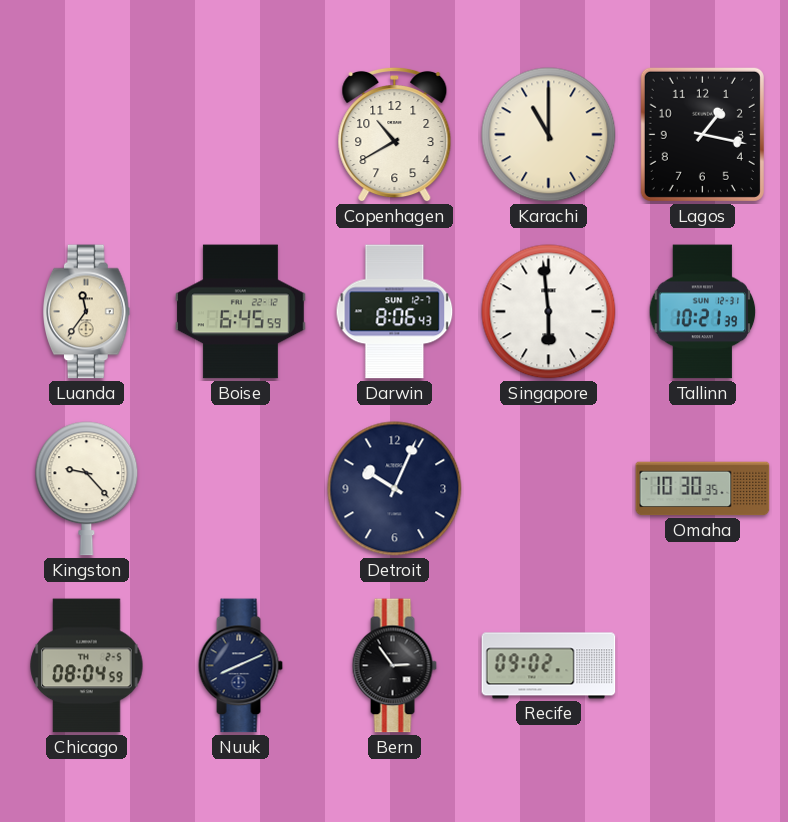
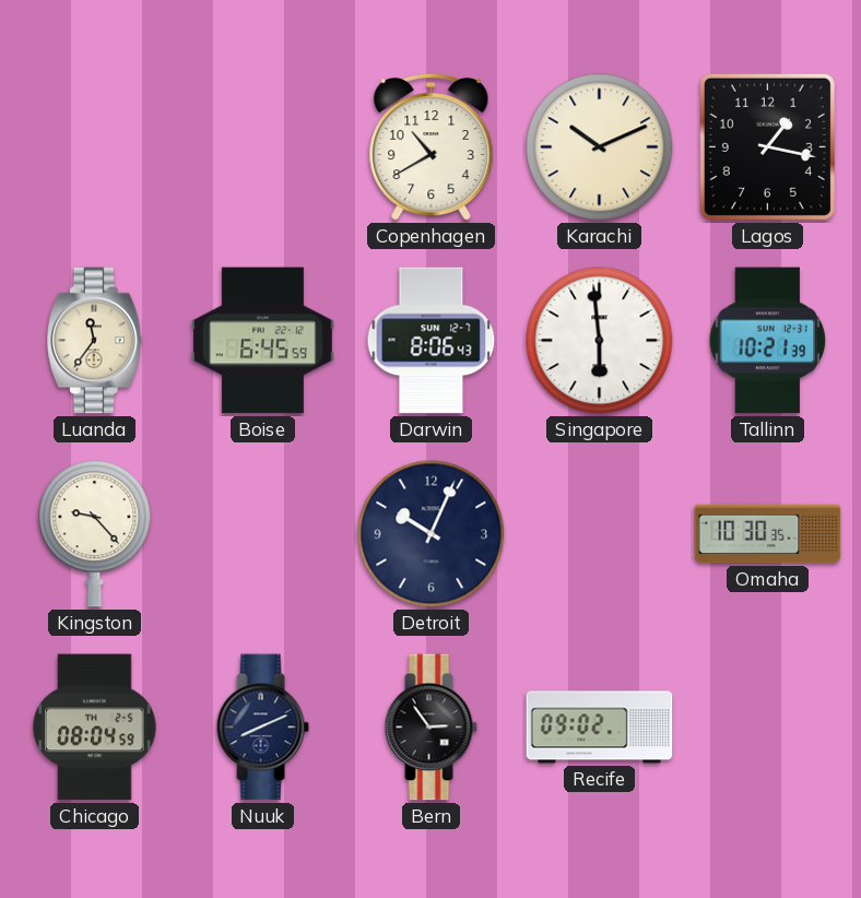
Karachi: 11:00 -> 10:11 (600, 147)
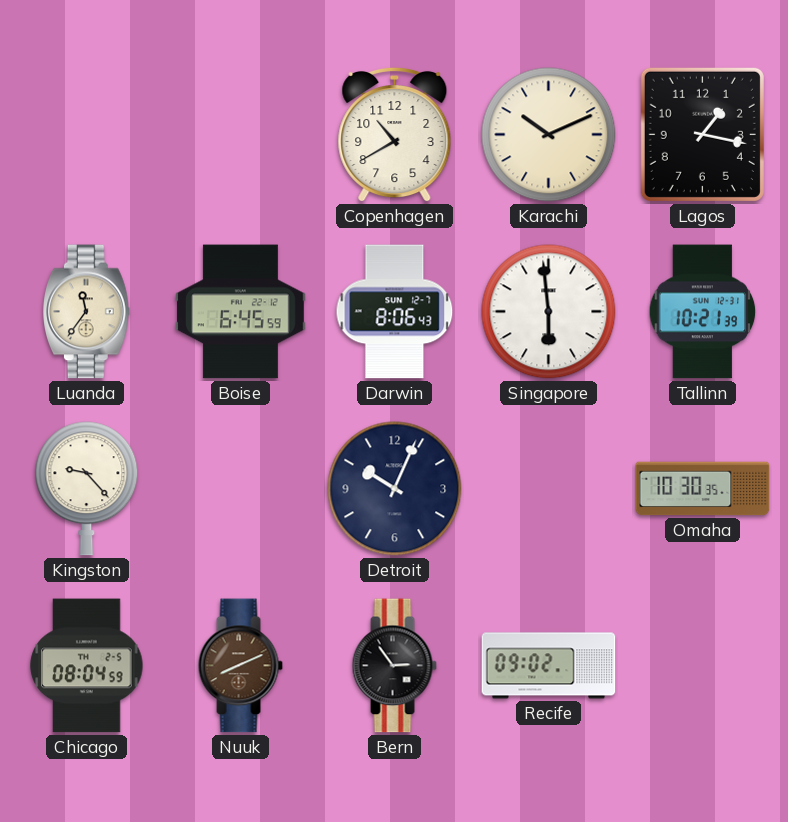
Nuuk dial: navy -> brown (240, 666)
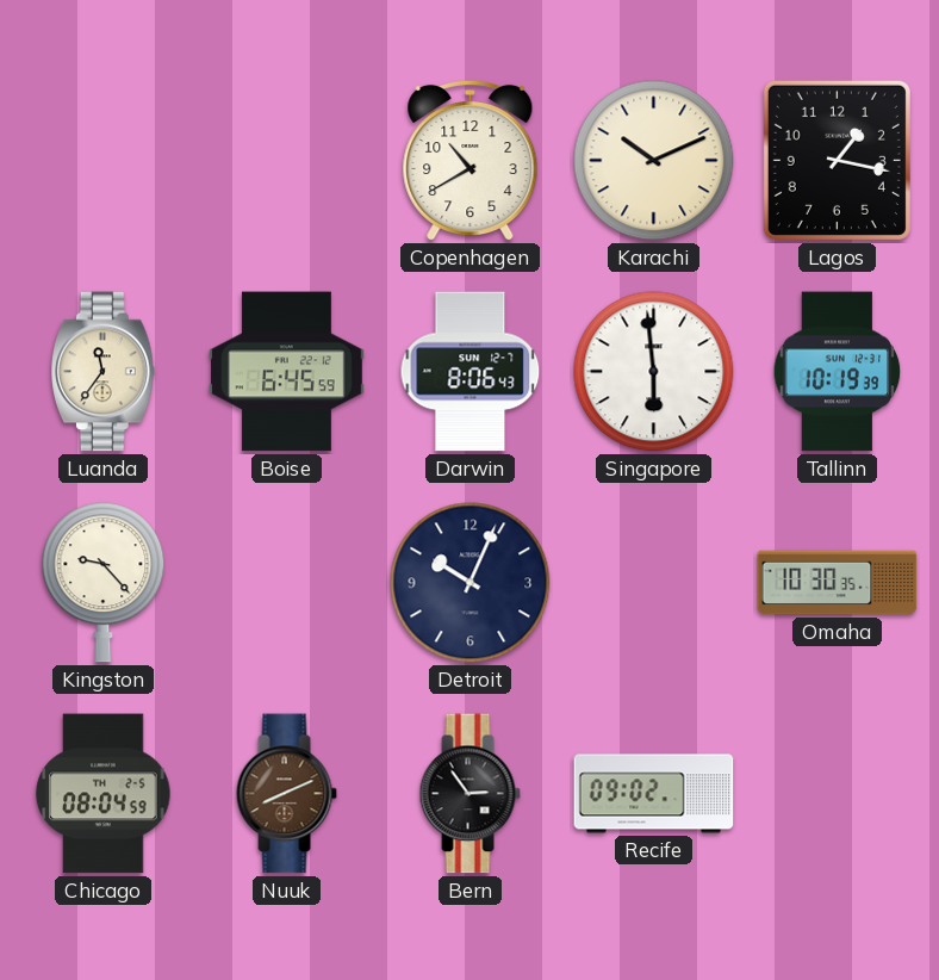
Tallinn: 10:21 -> 10:19 (838, 372)
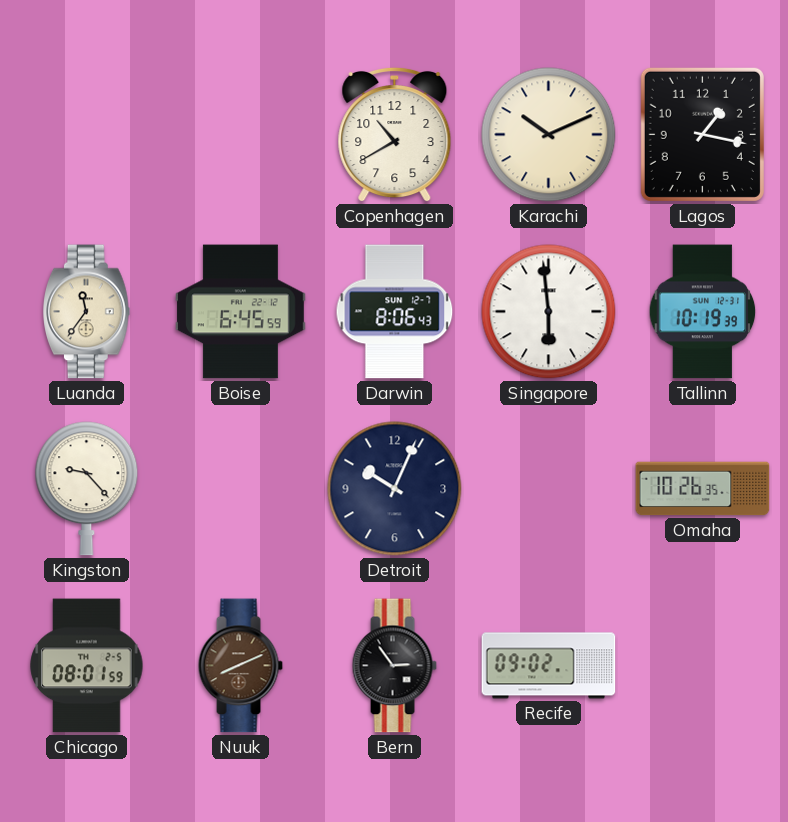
Omaha: 10:30 -> 10:26 (703, 489)
Chicago: 08:04 -> 08:01 (87, 666)
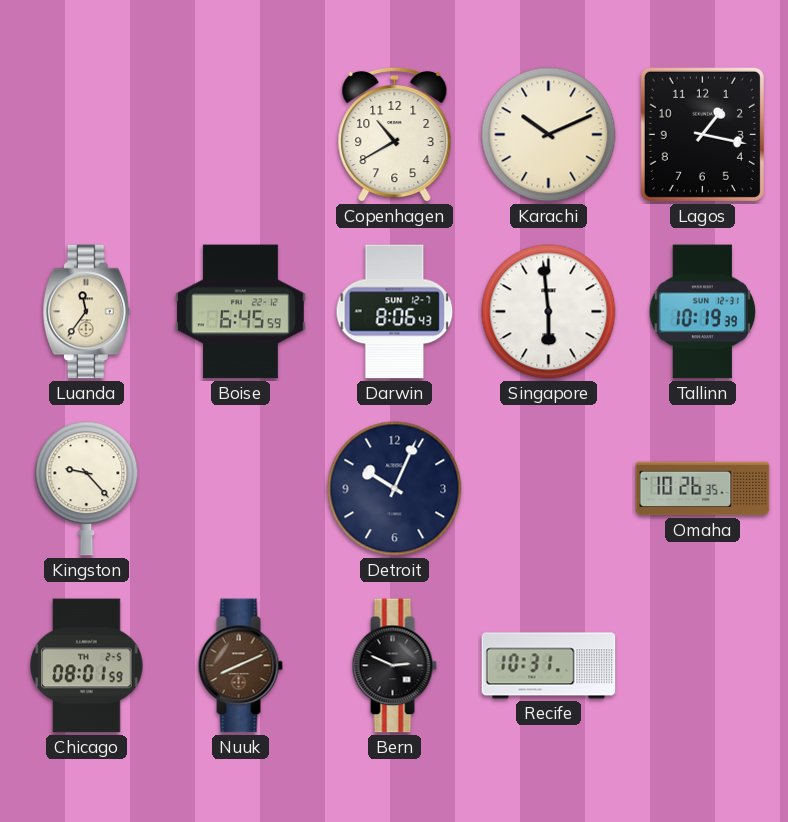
Bern: 2:54 -> 2:49 (394, 666)
Recife: 09:02 -> 10:31 (549, 666)
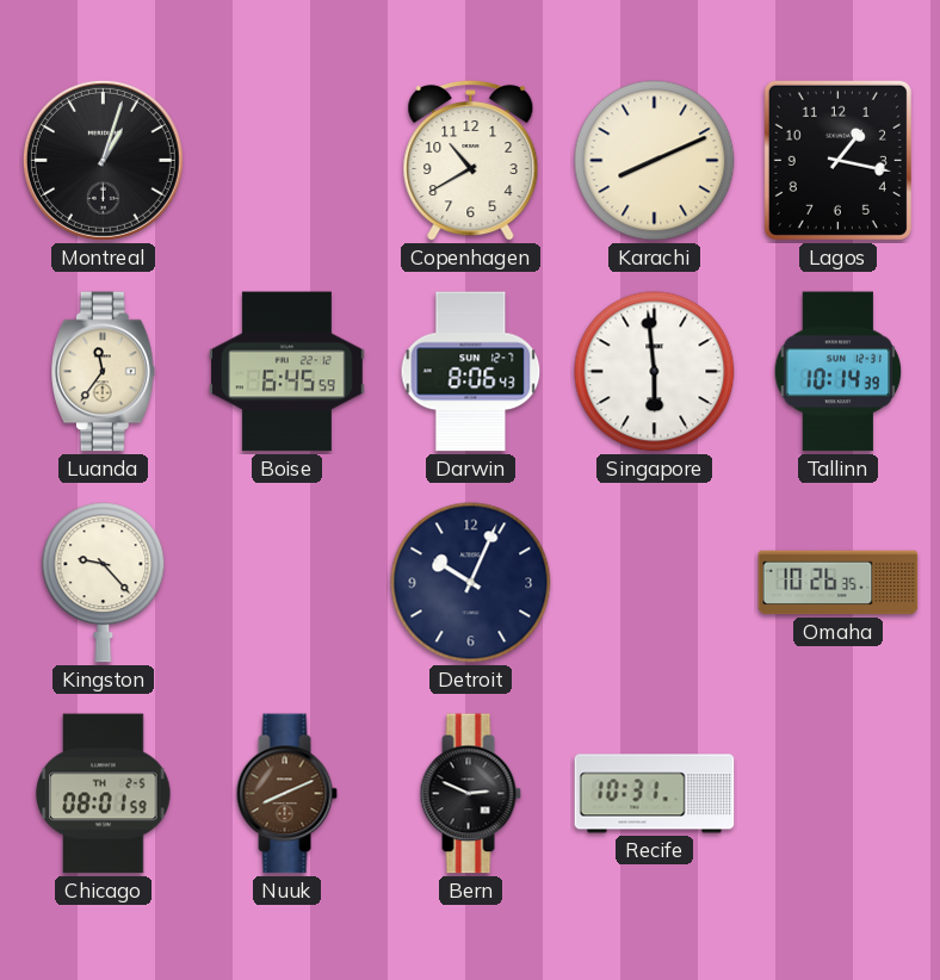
Montreal: none -> 1:03 (103, 160)
Karachi: 10:11 -> 8:11 (655, 161)
Tallinn: 10:19 -> 10:14 (839, 372)
